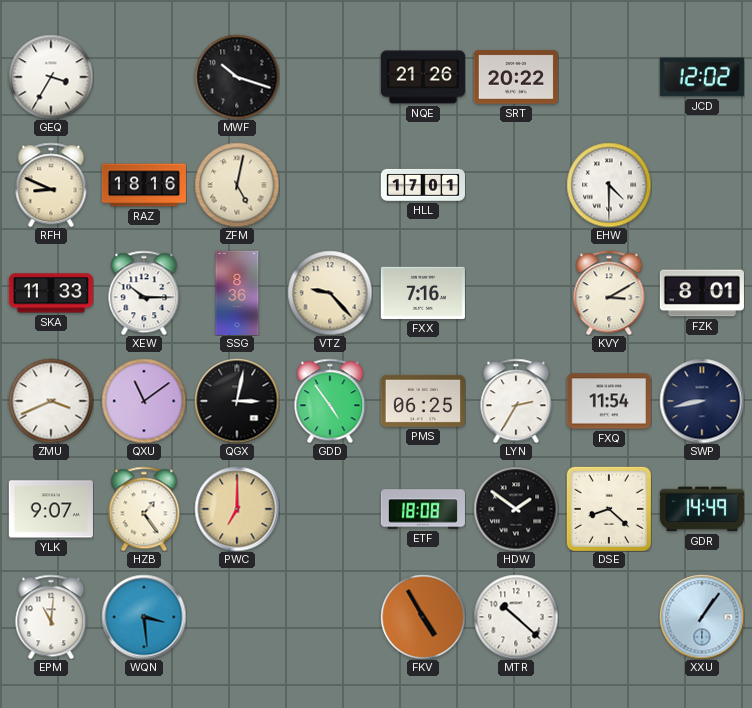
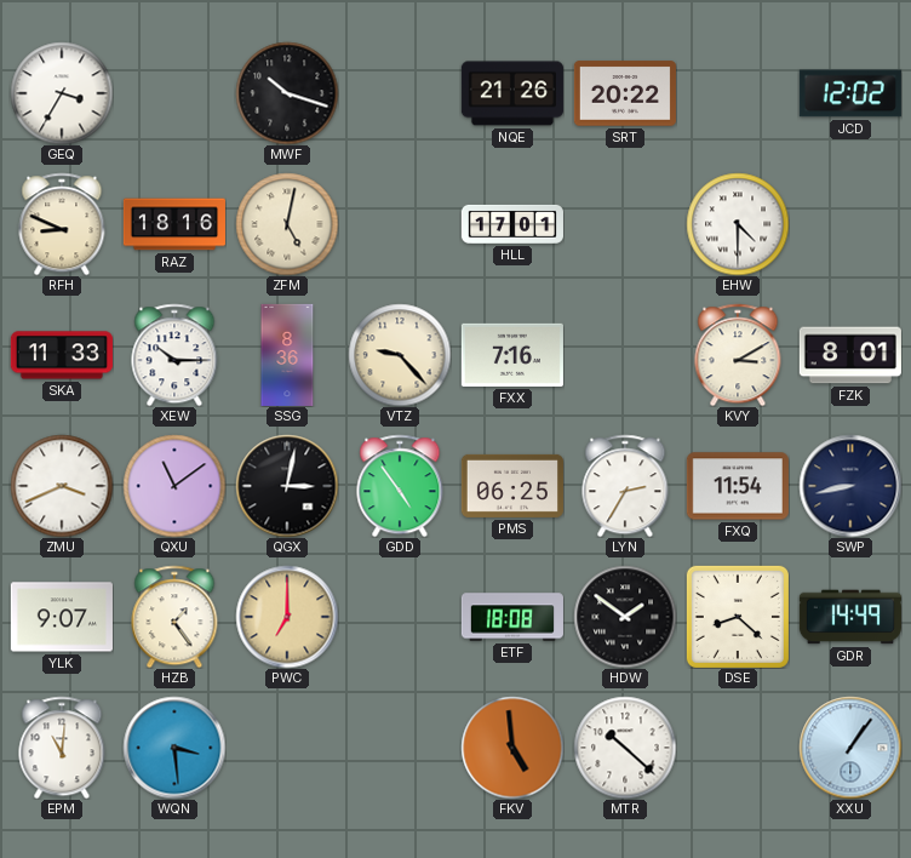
FKV: 4:55 -> 4:59 (512, 748)
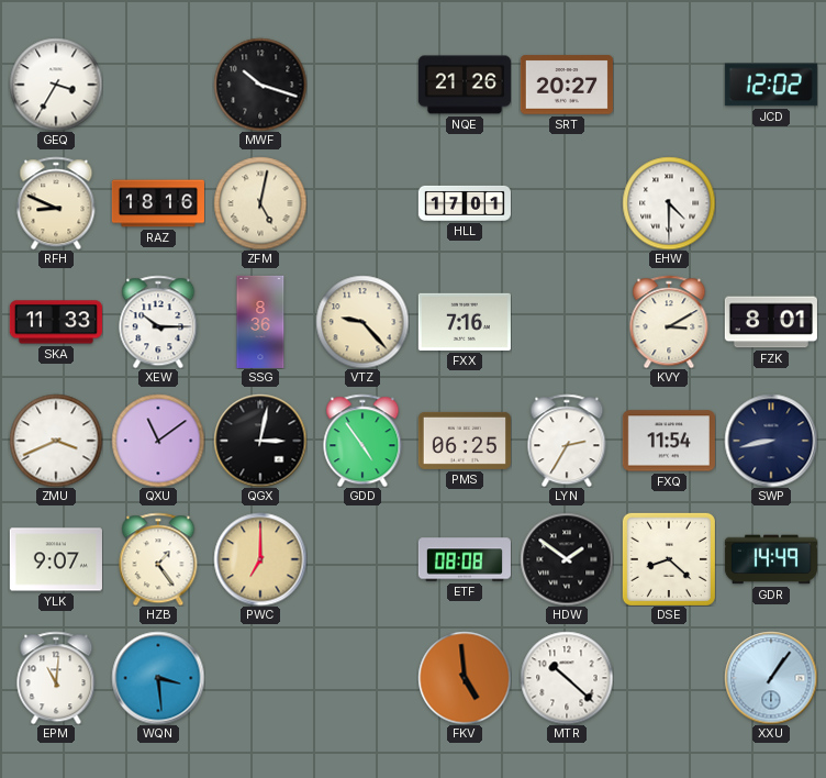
SRT: 20:22 -> 20:27 (567, 85)
ETF: 18:08 -> 08:08 (465, 559)
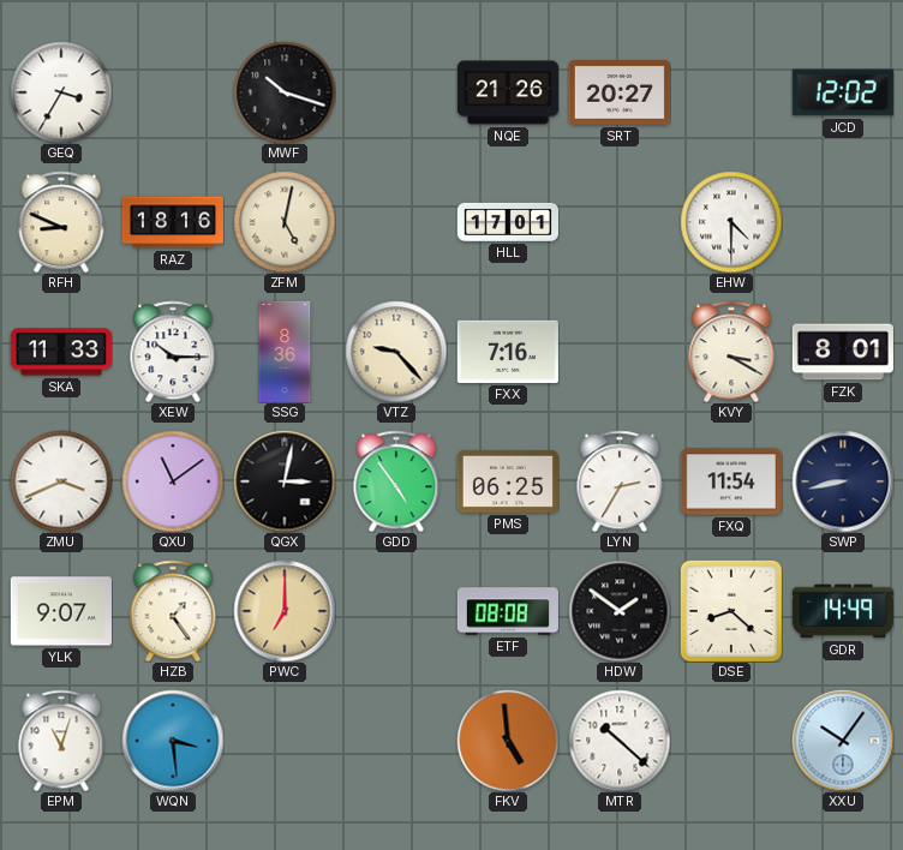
KVY: 3:10 -> 3:20 (731, 352)
EPM: 11:01 -> 11:03 (61, 741)
XXU: 1:06 -> 10:06 (843, 741)
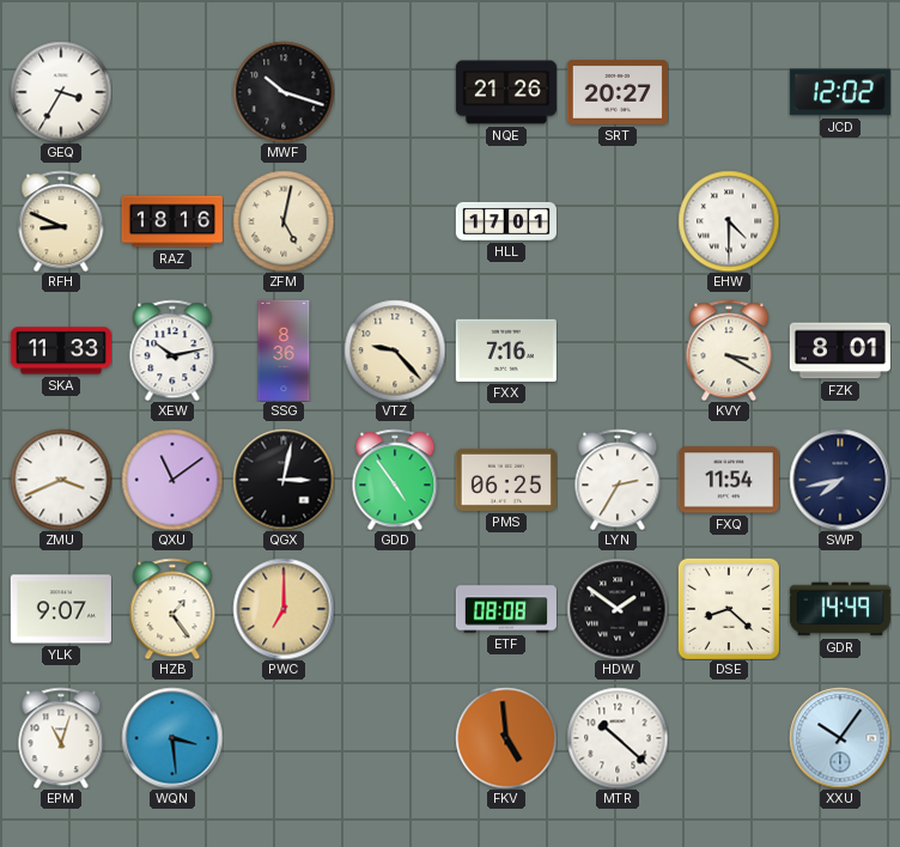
XEW: 10:15 -> 10:13 (172, 351)
SWP: 8:43 -> 7:43 (840, 480)
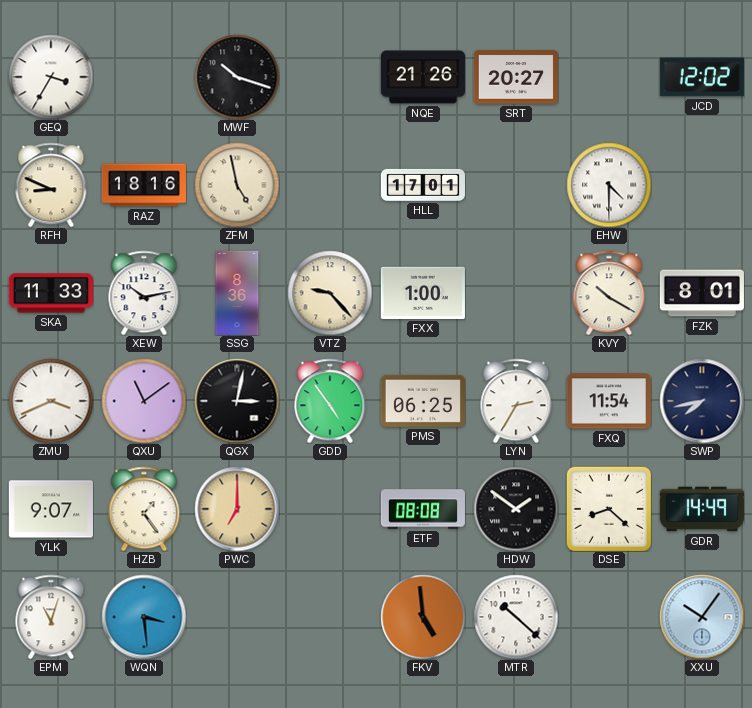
ZFM: 5:02 -> 4:58 (237, 185)
FXX: 7:16 -> 1:00 (423, 293)
KVY: 3:20 -> 10:20 (609, 293)
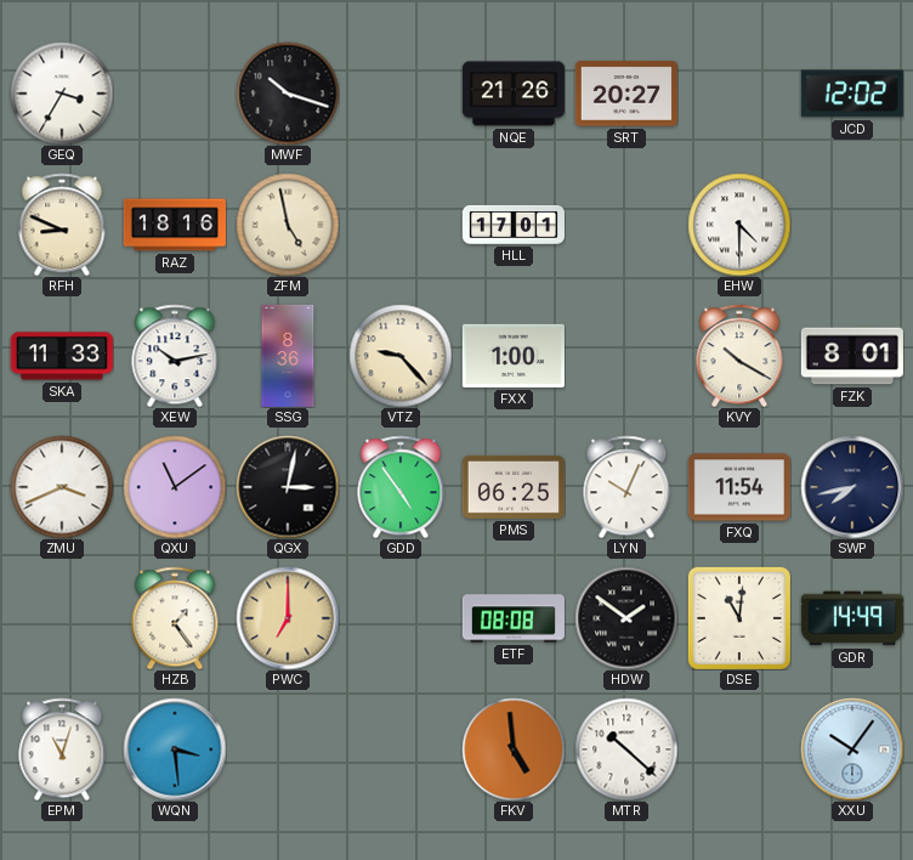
LYN: 2:35 -> 10:04 (626, 487)
YLK: 9:07 -> none (51, 509)
DSE: 8:22 -> 11:01 (739, 618)
